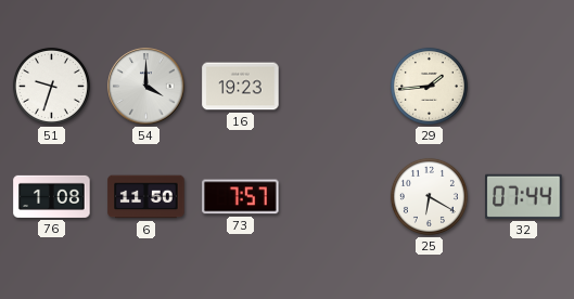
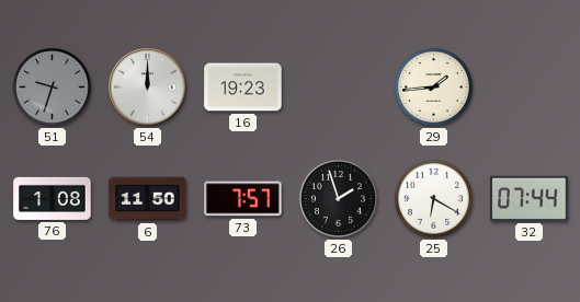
51 dial: white -> grey (52, 86)
54: 4:00 -> 12:00 (148, 88)
26: none -> 1:57 (338, 198)
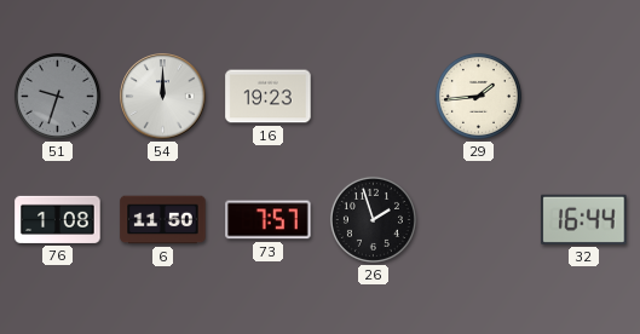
25: 6:20 -> none (433, 198)
32: 07:44 -> 16:44 (584, 219)
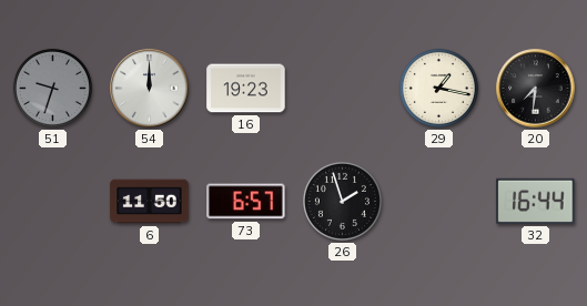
29: 1:44 -> 1:17 (438, 88)
20: none -> 7:31 (536, 89)
76: 1:08 -> none (58, 219)
73: 7:57 -> 6:57 (246, 202)
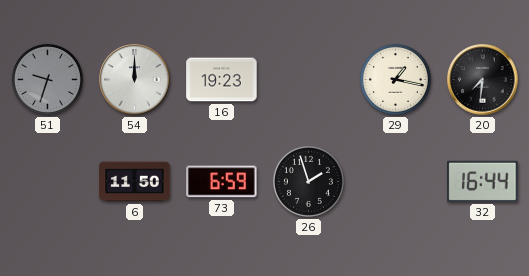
73: 6:57 -> 6:59 (222, 182)
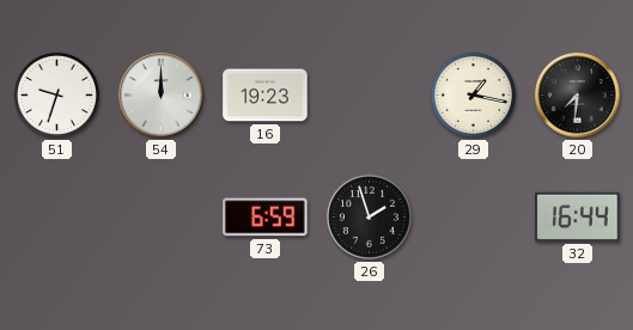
51 dial: grey -> white (56, 94)
6: 11:50 -> none (135, 182)
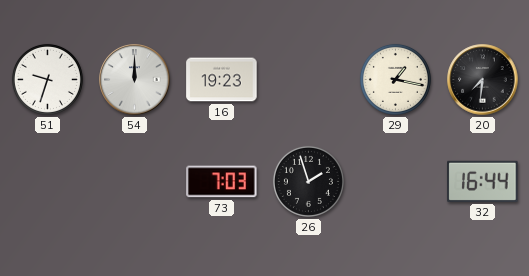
73: 6:59 -> 7:03 (222, 182)
